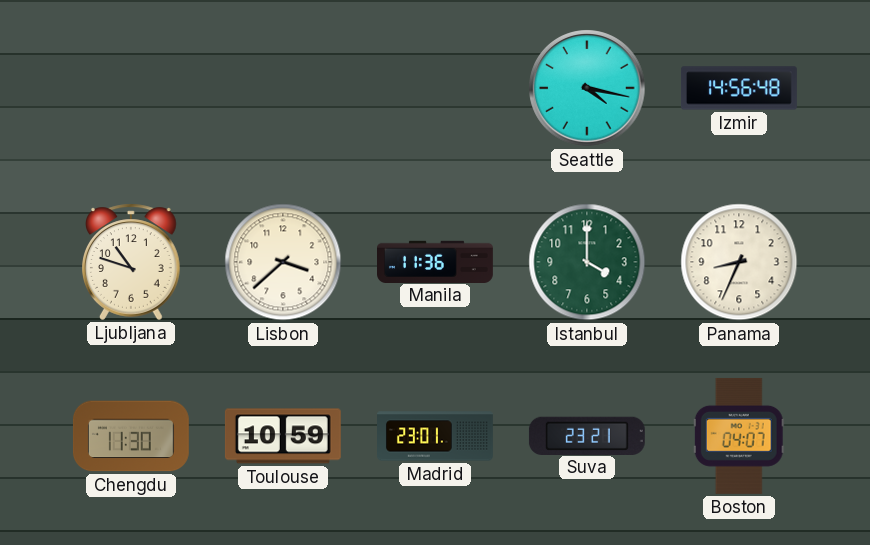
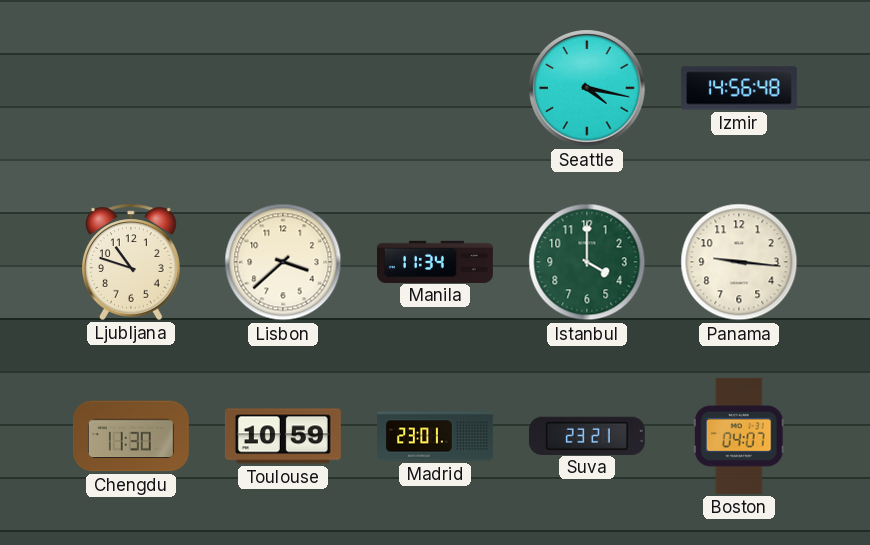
Manila: 11:36 -> 11:34 (436, 261)
Panama: 8:34 -> 9:16 (739, 262)
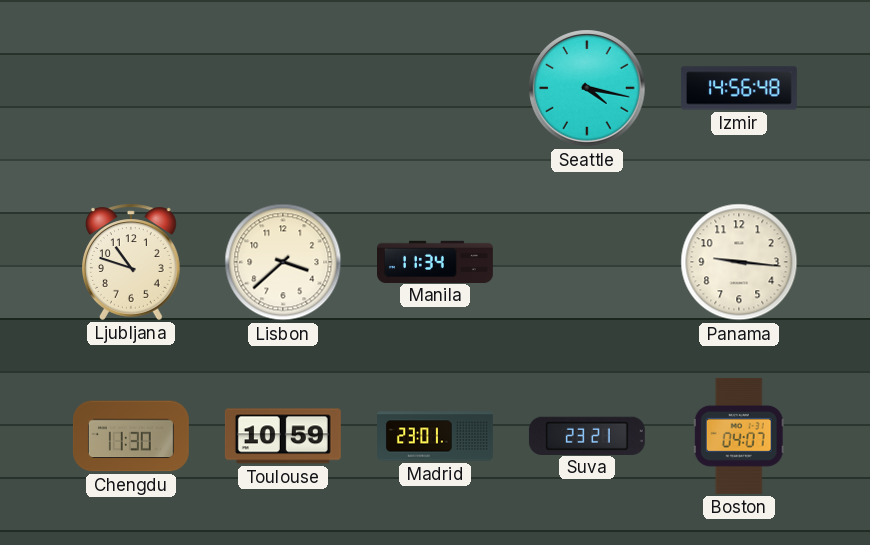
Istanbul: 4:00 -> none (587, 262)
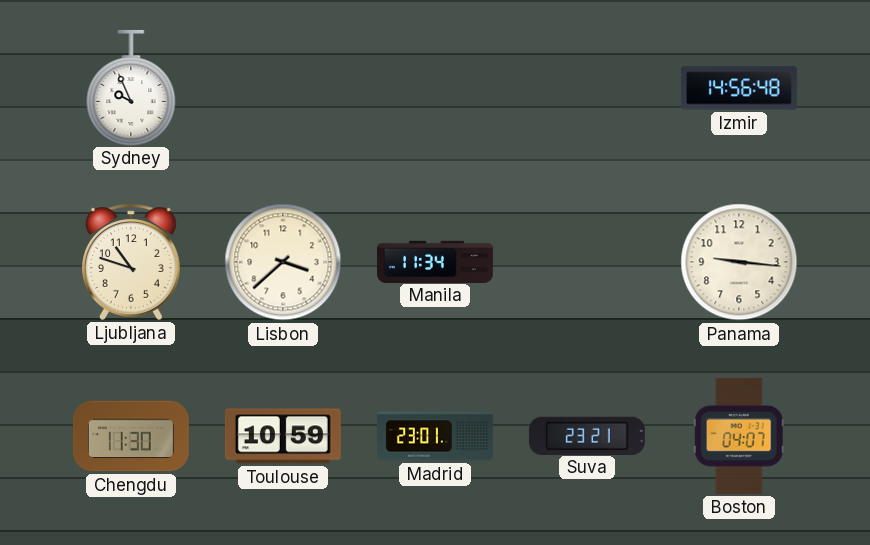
Sydney: none -> 9:56 (131, 87)
Seattle: 4:17 -> none (587, 88)
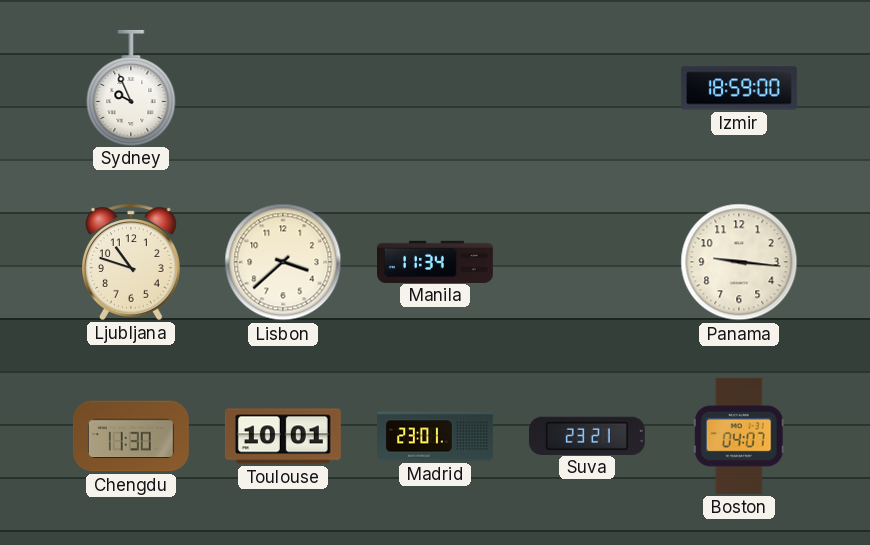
Izmir: 14:56 -> 18:59 (739, 88)
Toulouse: 10:59 -> 10:01 (283, 436)
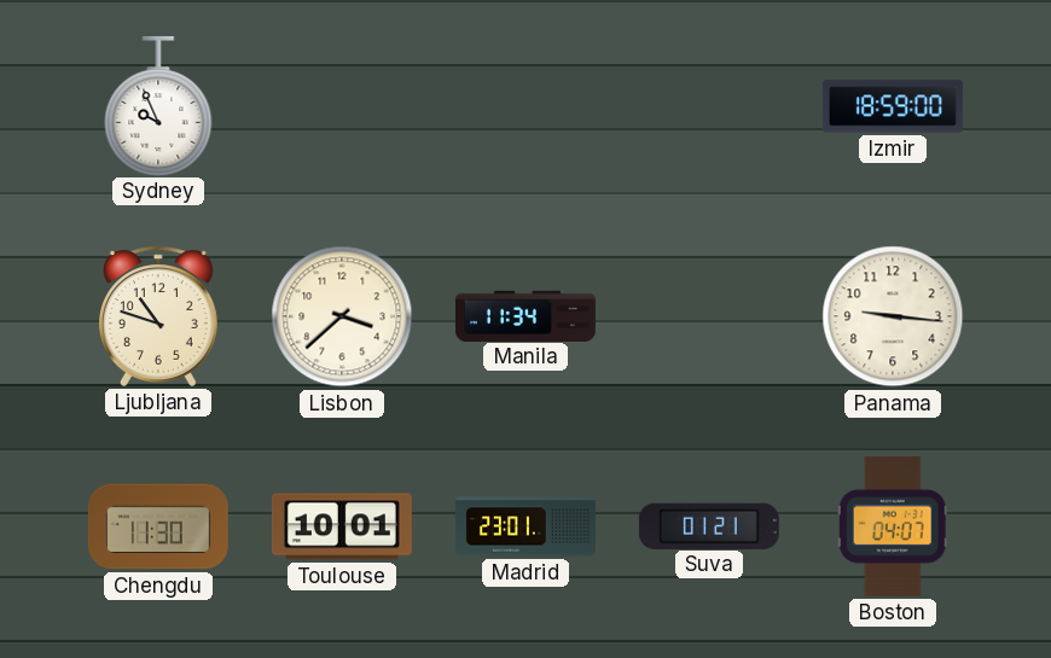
Suva: 23:21 -> 01:21 (709, 525)
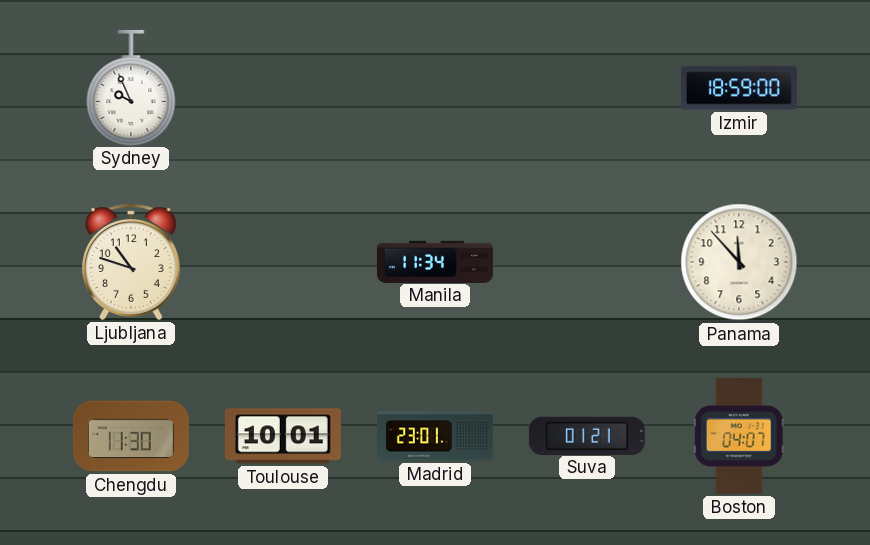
Lisbon: 3:38 -> none (342, 316)
Panama: 9:16 -> 11:53 (739, 262)
